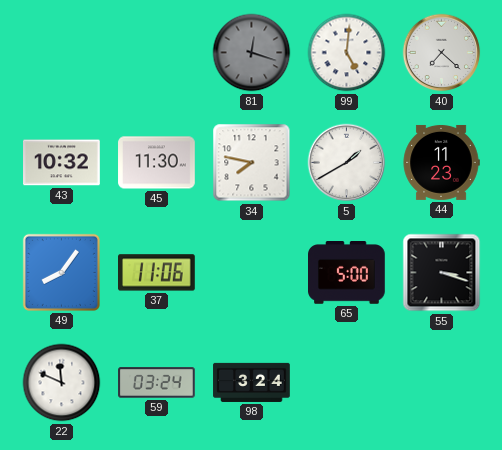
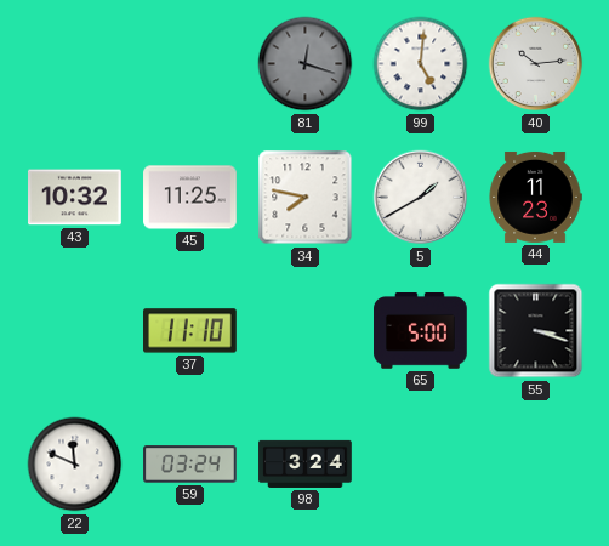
40: 7:22 -> 10:14 (536, 64)
45: 11:30 -> 11:25 (190, 198)
49: 8:06 -> none (61, 272)
37: 11:06 -> 11:10 (190, 331)
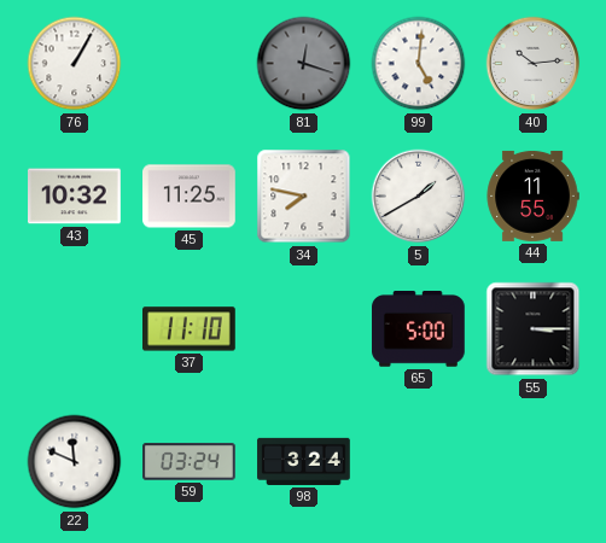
76: none -> 1:05 (75, 64)
44: 11:23 -> 11:55 (532, 195)
55: 3:18 -> 3:15 (534, 329)
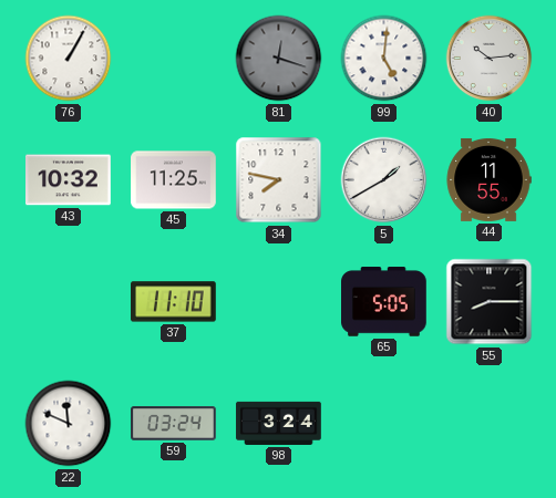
65: 5:00 -> 5:05 (384, 302)
55: 3:15 -> 8:15 (490, 302)
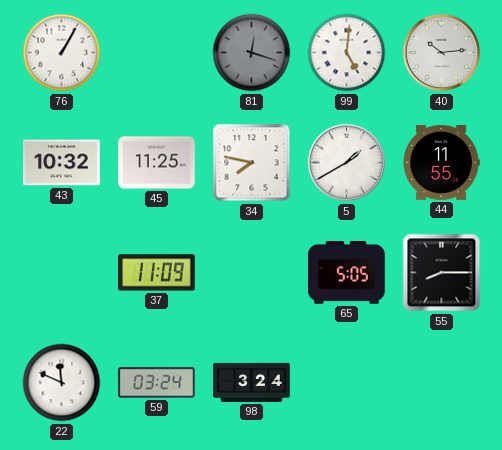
37: 11:10 -> 11:09 (157, 273)
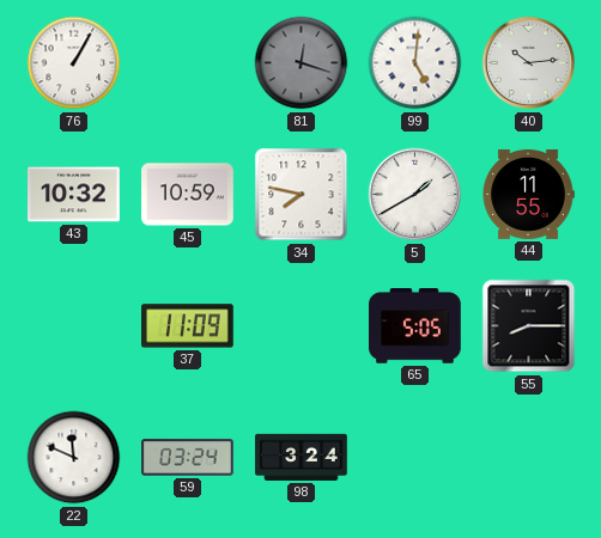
45: 11:25 -> 10:59 (188, 195)
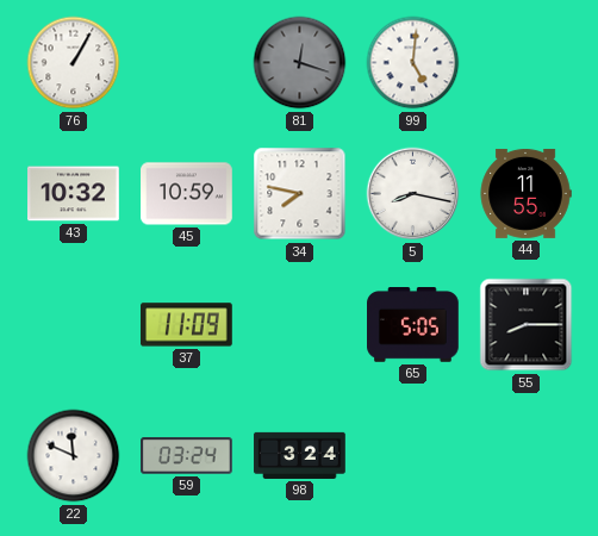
40: 10:14 -> none (529, 63)
5: 1:40 -> 8:17 (413, 194)
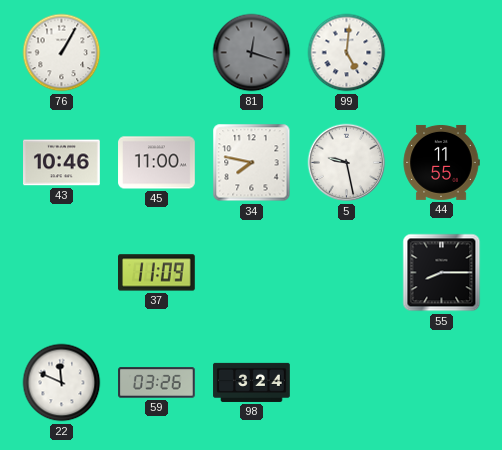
43: 10:32 -> 10:46 (62, 163)
45: 10:59 -> 11:00 (157, 163)
5: 8:17 -> 9:28 (347, 163)
65: 5:05 -> none (413, 325)
59: 03:24 -> 03:26 (157, 383)
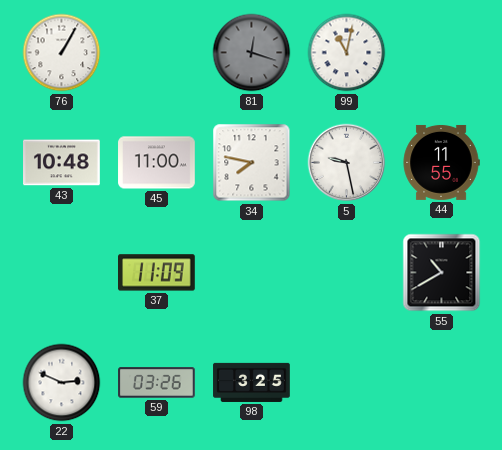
99: 5:01 -> 11:02 (347, 53)
43: 10:46 -> 10:48 (62, 163)
55: 8:15 -> 10:40 (442, 273)
22: 11:49 -> 2:49 (62, 383)
98: 3:24 -> 3:25 (252, 382)
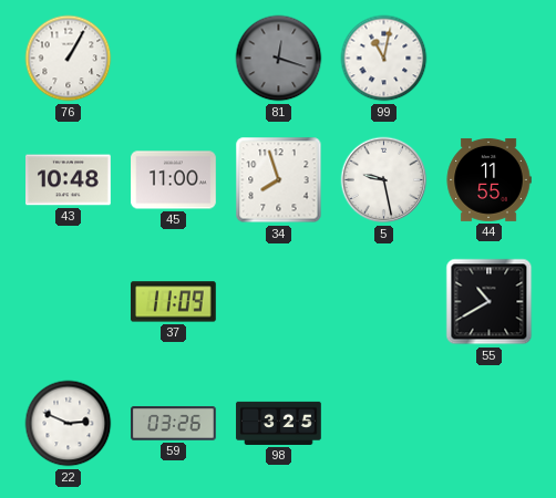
34: 7:47 -> 7:57 (279, 180)
